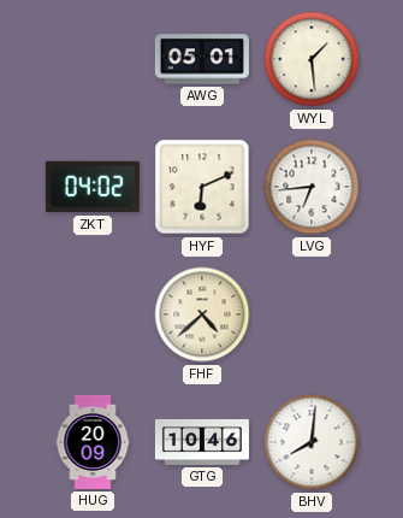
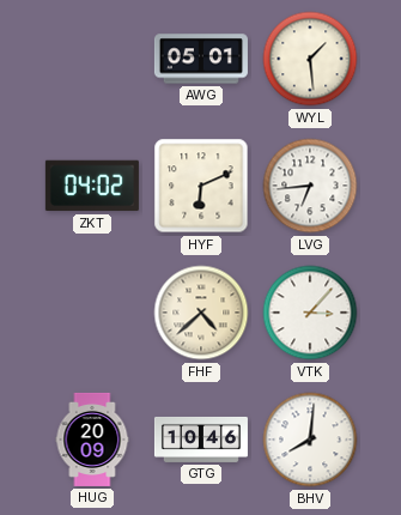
VTK: none -> 3:07 (310, 313)
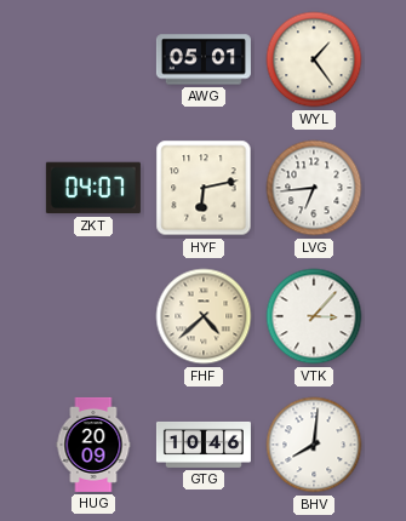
WYL: 1:29 -> 1:24 (314, 59)
ZKT: 04:02 -> 04:07 (93, 188)
HYF: 6:11 -> 6:13 (204, 188)
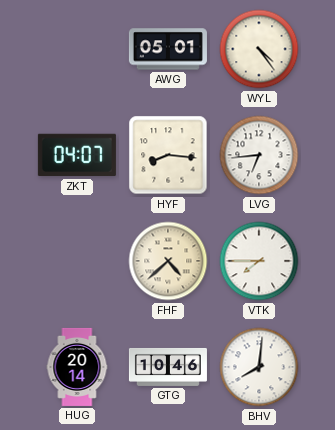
WYL: 1:24 -> 4:24 (259, 49)
HYF: 6:13 -> 8:16 (168, 155)
VTK: 3:07 -> 7:45 (259, 261)
HUG: 20:09 -> 20:14 (77, 367)
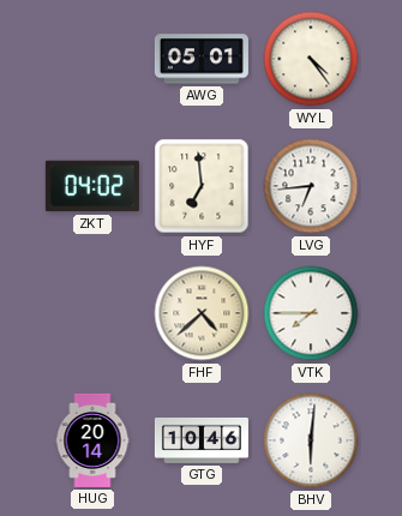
ZKT: 04:07 -> 04:02 (92, 186)
HYF: 8:16 -> 6:59 (202, 186)
BHV: 8:01 -> 6:01 (311, 440)
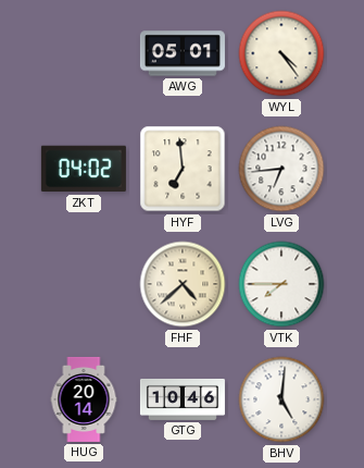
BHV: 6:01 -> 5:01 (281, 399)
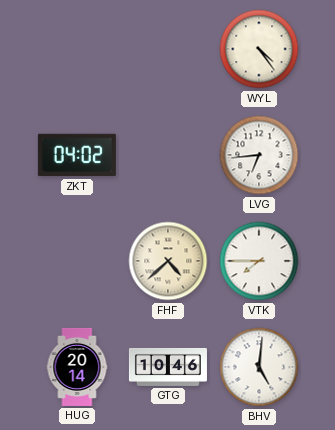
AWG: 05:01 -> none (183, 53)
HYF: 6:59 -> none (183, 169)
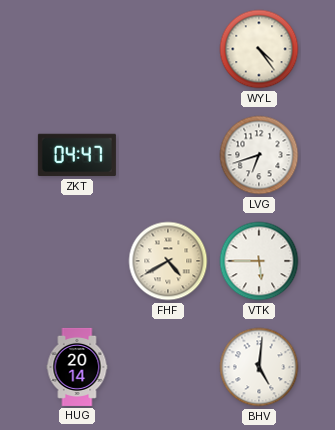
ZKT: 04:02 -> 04:47 (77, 155)
LVG: 6:44 -> 6:42 (259, 155)
FHF: 4:38 -> 4:40 (168, 261)
VTK: 7:45 -> 5:45 (259, 261)
GTG: 10:46 -> none (168, 367)
